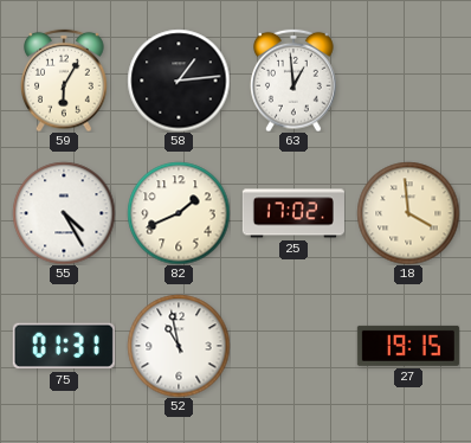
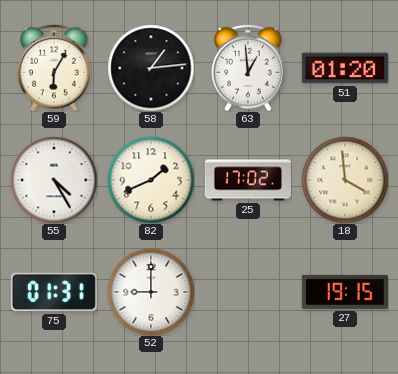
51: none -> 01:20 (345, 68)
52: 10:58 -> 9:00 (151, 292)
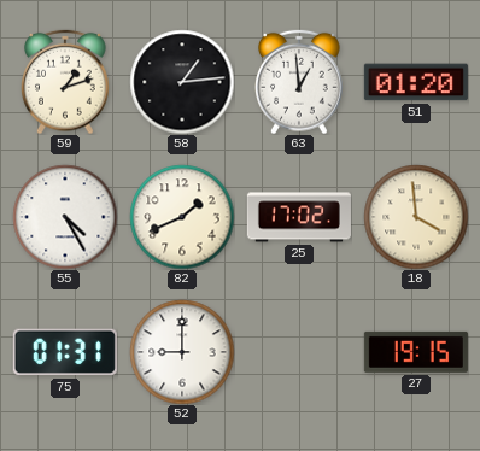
59: 6:05 -> 1:12 (66, 82)
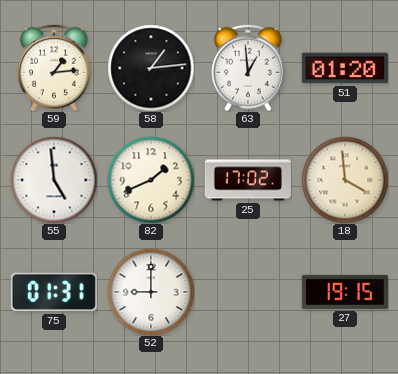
59: 1:12 -> 1:14 (55, 68)
55: 4:25 -> 4:59 (54, 180)
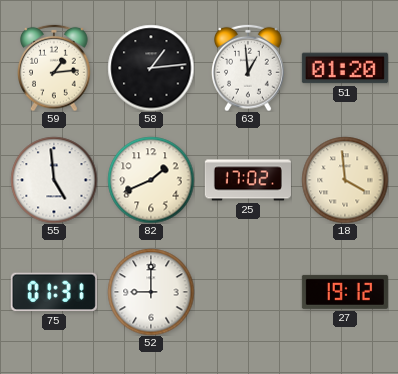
27: 19:15 -> 19:12 (345, 292)
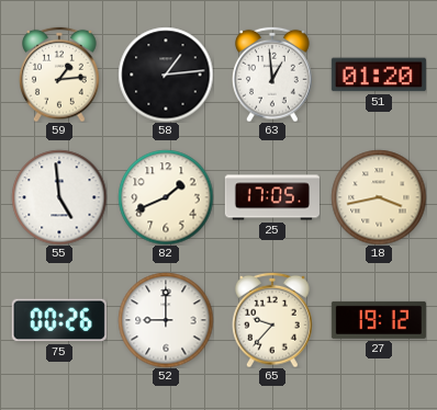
25: 17:02 -> 17:05 (272, 197)
18: 3:59 -> 3:43 (379, 197)
75: 01:31 -> 00:26 (59, 320)
65: none -> 9:37 (273, 320)
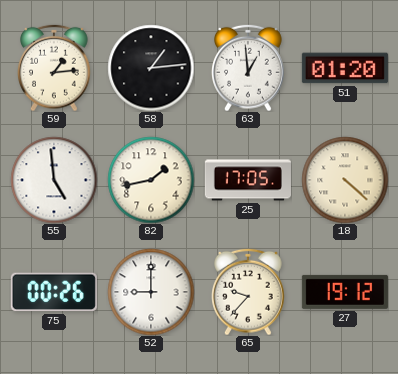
82: 1:41 -> 1:43 (151, 180)
18: 3:43 -> 4:22 (345, 180)
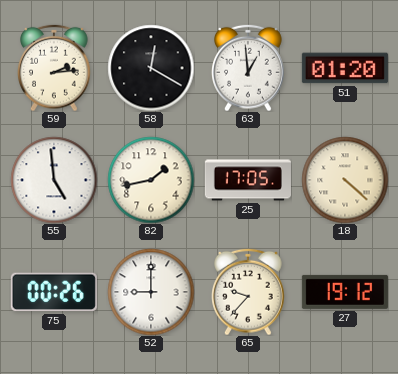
59: 1:14 -> 2:14 (55, 68)
58: 1:14 -> 12:20 (151, 68)
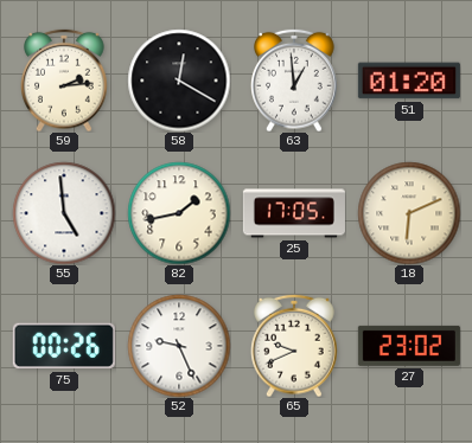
18: 4:22 -> 6:11 (409, 213)
52: 9:00 -> 9:26 (179, 346)
65: 9:37 -> 9:41 (295, 346)
27: 19:12 -> 23:02 (409, 346)
